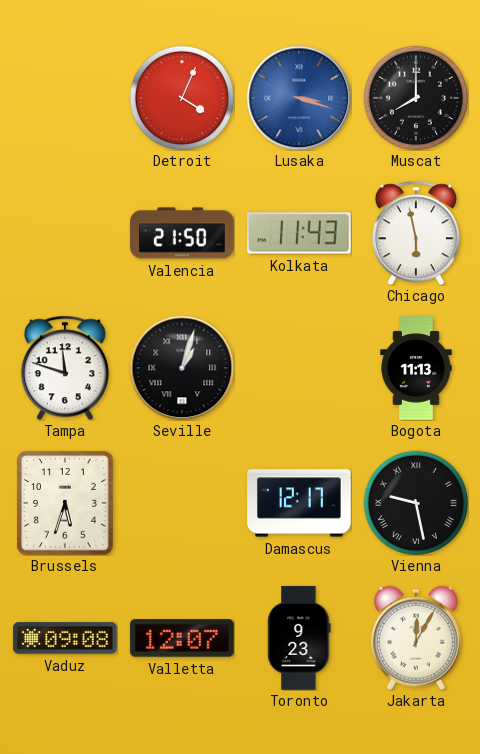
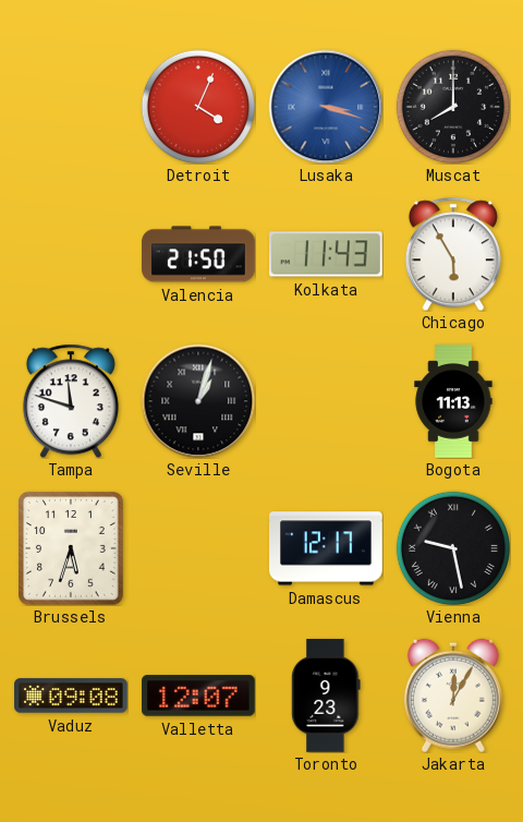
Chicago: 5:58 -> 5:55 (453, 254)
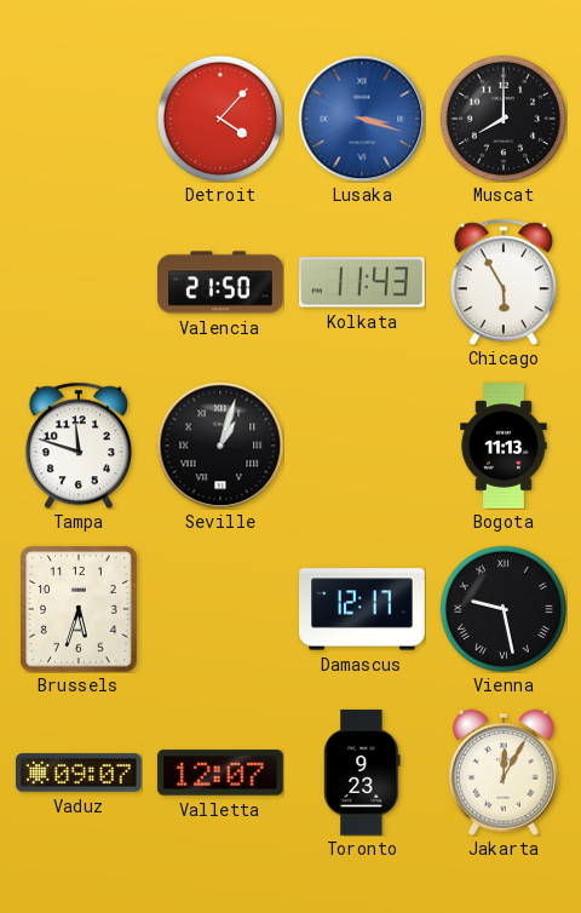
Detroit: 4:04 -> 4:07 (220, 119)
Vaduz: 09:08 -> 09:07 (79, 773)
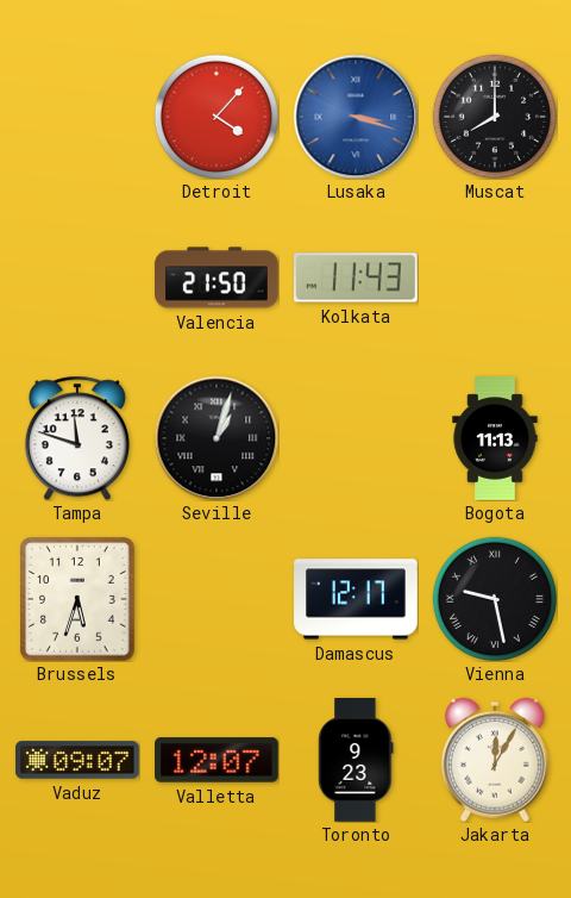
Chicago: 5:55 -> none (504, 282)
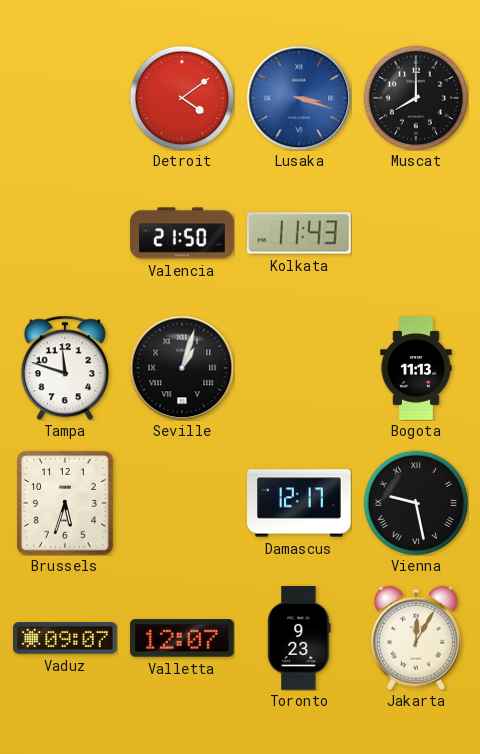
Detroit: 4:07 -> 4:09 (182, 98)
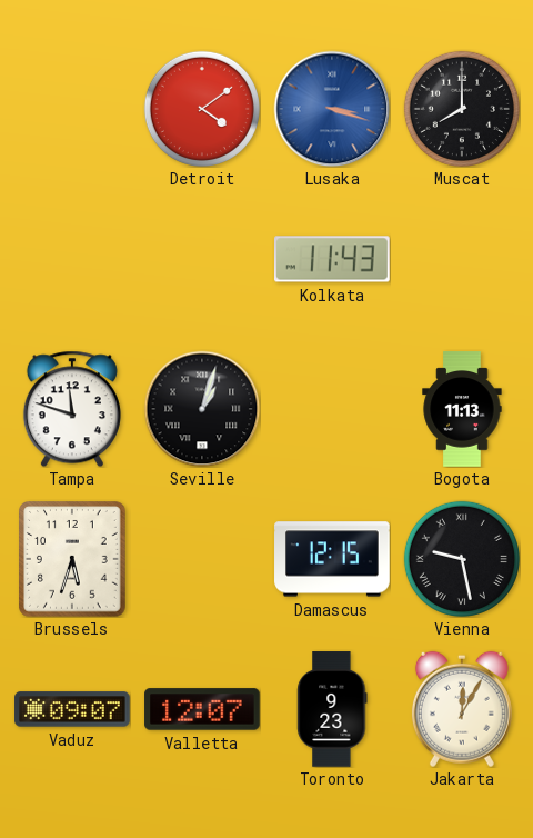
Valencia: 21:50 -> none (182, 233)
Damascus: 12:17 -> 12:15 (332, 559)
